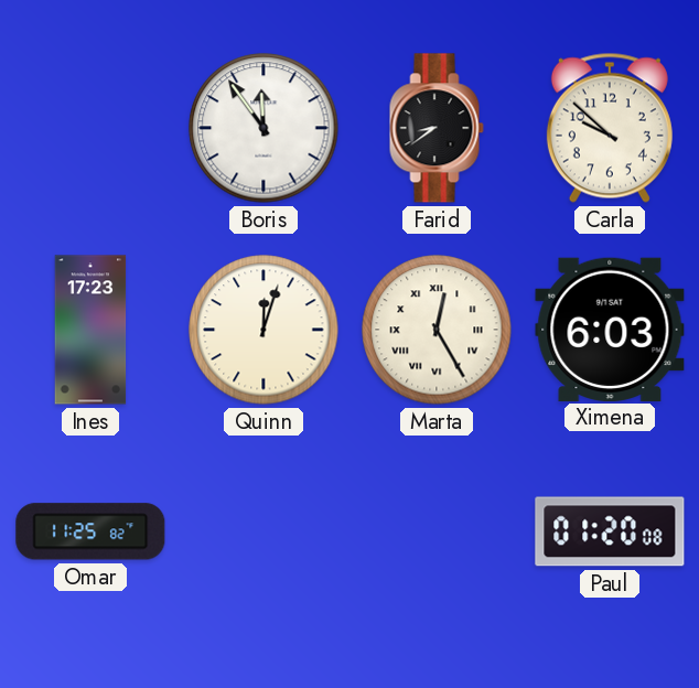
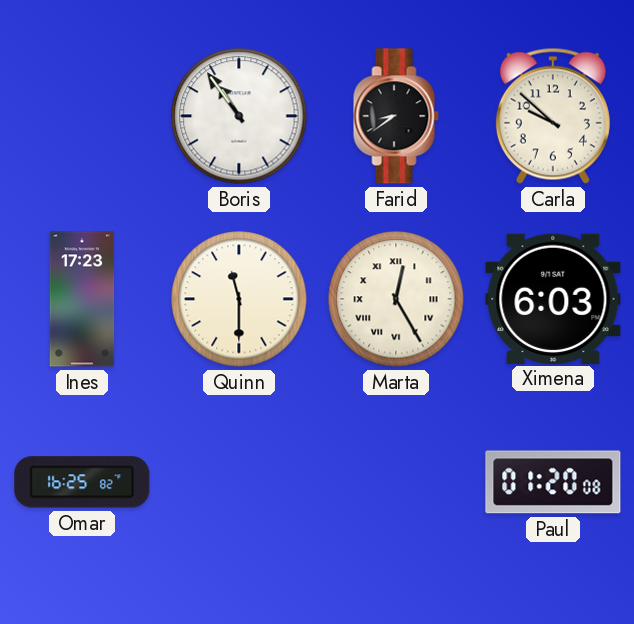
Boris: 11:54 -> 10:54 (239, 116)
Quinn: 12:03 -> 11:30 (239, 299)
Omar: 11:25 -> 16:25 (82, 482)
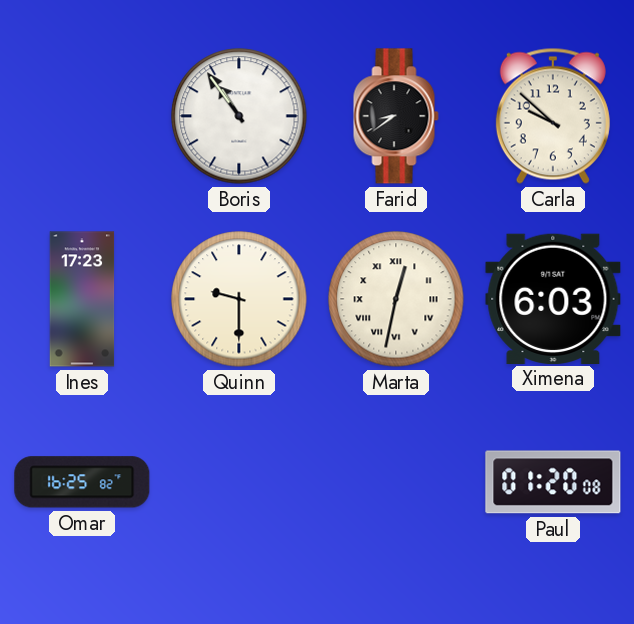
Quinn: 11:30 -> 9:30 (239, 299)
Marta: 12:25 -> 12:32 (396, 299)
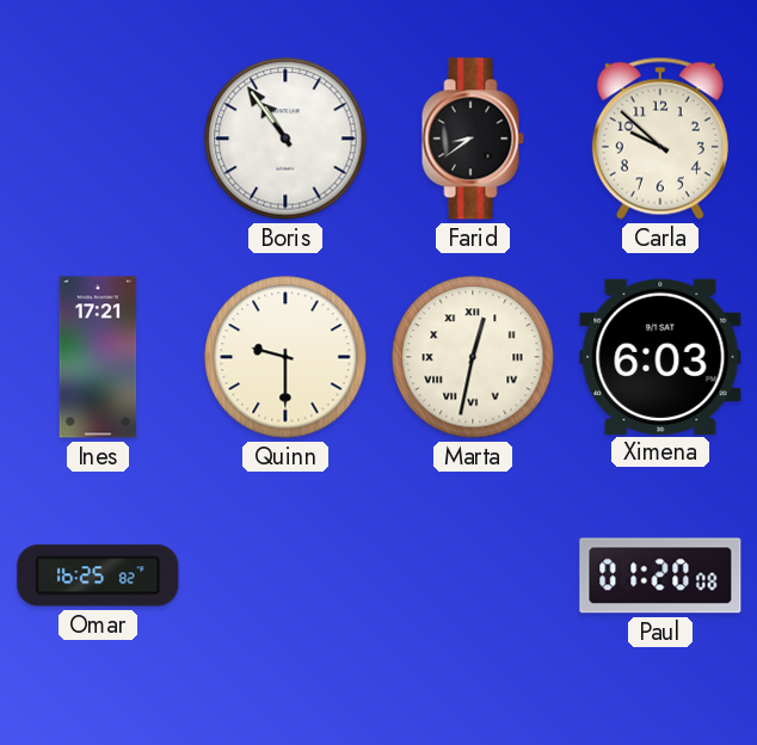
Ines: 17:23 -> 17:21 (98, 357)
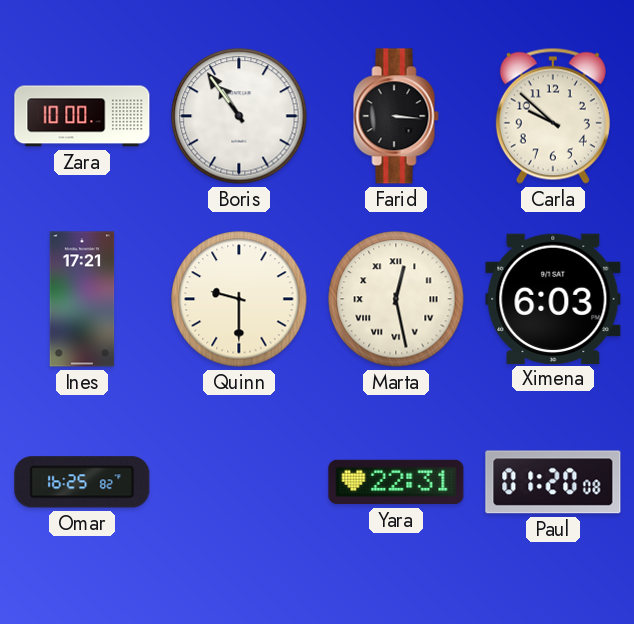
Zara: none -> 10:00 (82, 116)
Farid: 8:39 -> 3:16 (396, 116)
Marta: 12:32 -> 12:28 (396, 299)
Yara: none -> 22:31 (396, 482)
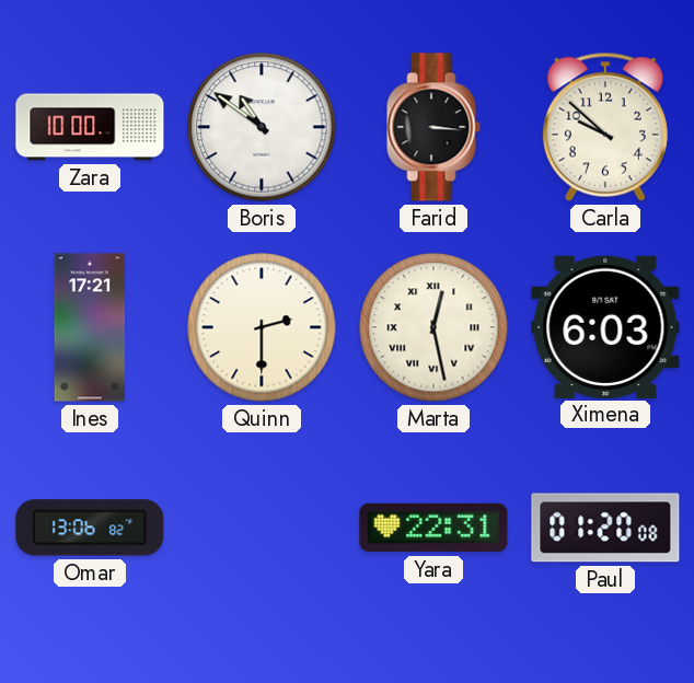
Boris: 10:54 -> 10:51 (262, 127)
Quinn: 9:30 -> 2:30 (262, 327)
Omar: 16:25 -> 13:06 (90, 528)
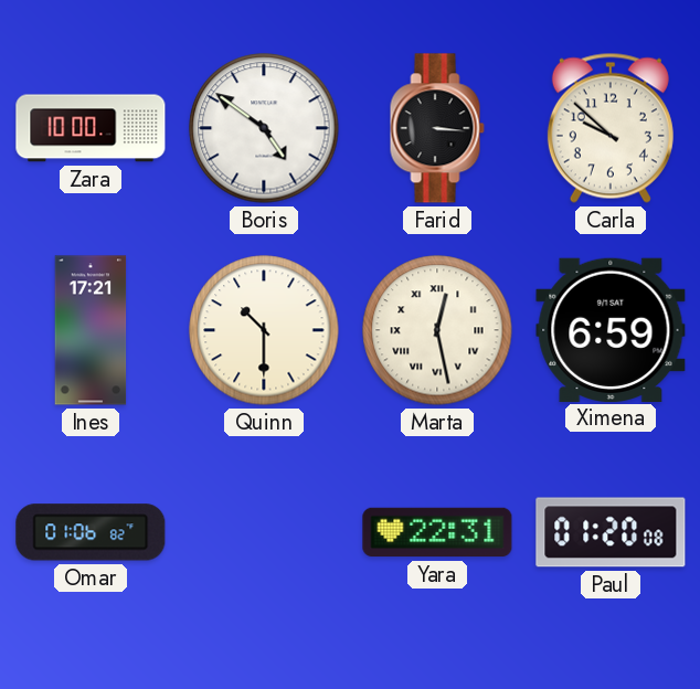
Boris: 10:51 -> 4:51 (264, 128)
Quinn: 2:30 -> 10:30 (264, 330)
Ximena: 6:03 -> 6:59 (611, 329)
Omar: 13:06 -> 01:06 (91, 532)
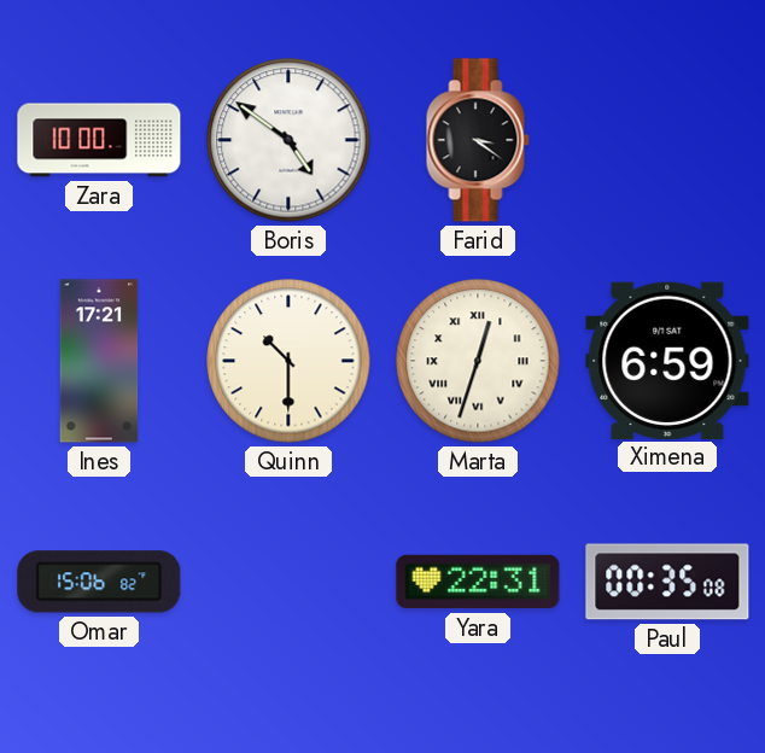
Farid: 3:16 -> 3:21 (478, 140)
Carla: 9:52 -> none (611, 128)
Marta: 12:28 -> 12:33 (478, 361)
Omar: 01:06 -> 15:06 (99, 582)
Paul: 01:20 -> 00:35 (667, 582)
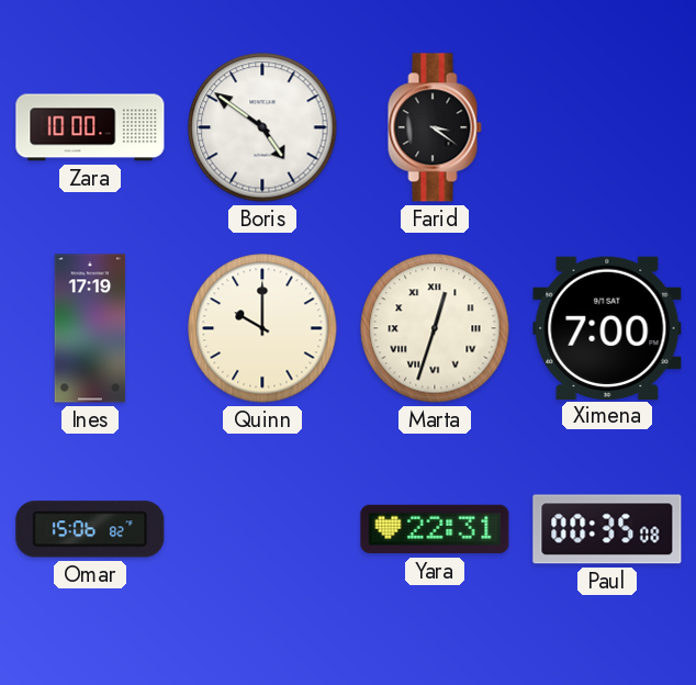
Ines: 17:21 -> 17:19 (90, 328)
Quinn: 10:30 -> 10:00 (262, 328)
Ximena: 6:59 -> 7:00 (607, 327)
